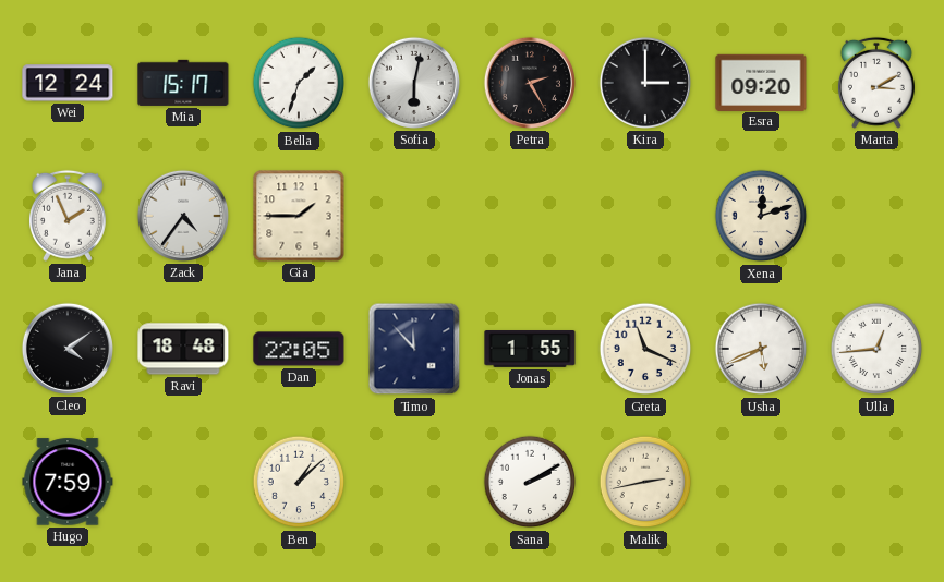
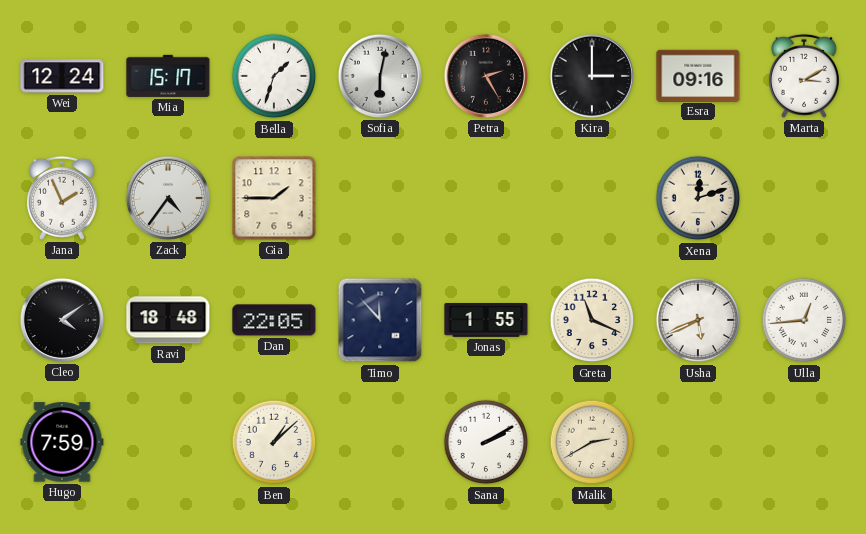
Esra: 09:20 -> 09:16 (698, 75)
Malik: 2:43 -> 2:40 (592, 442)
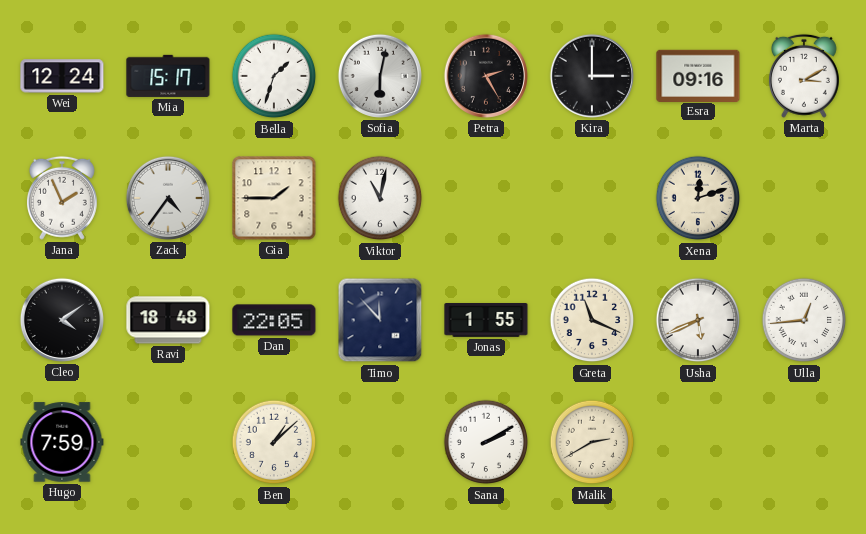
Viktor: none -> 11:02 (380, 198)
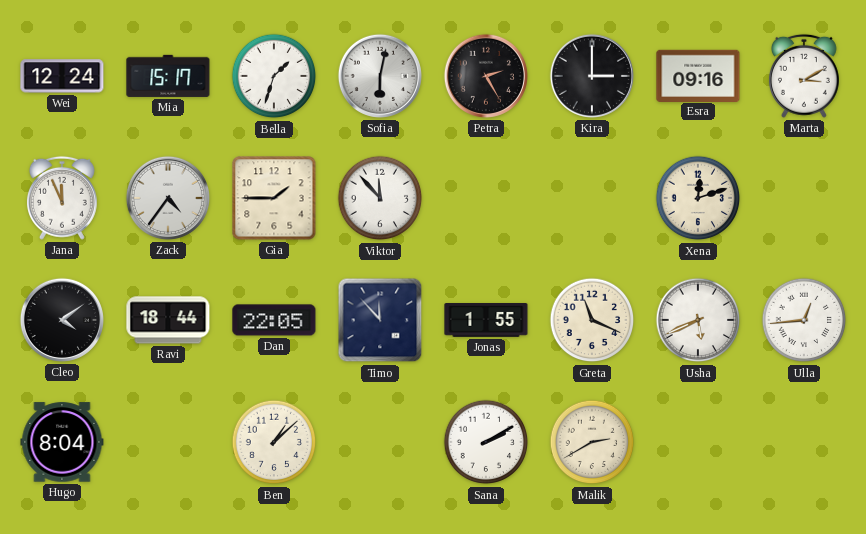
Jana: 1:56 -> 11:56 (62, 198)
Viktor: 11:02 -> 11:53 (380, 198)
Ravi: 18:48 -> 18:44 (168, 320)
Hugo: 7:59 -> 8:04 (62, 442)
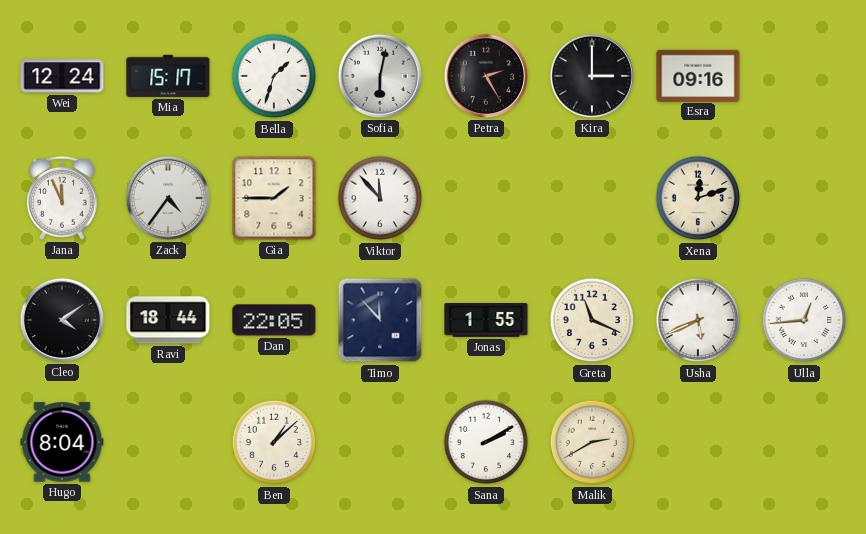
Marta: 3:10 -> none (804, 76)
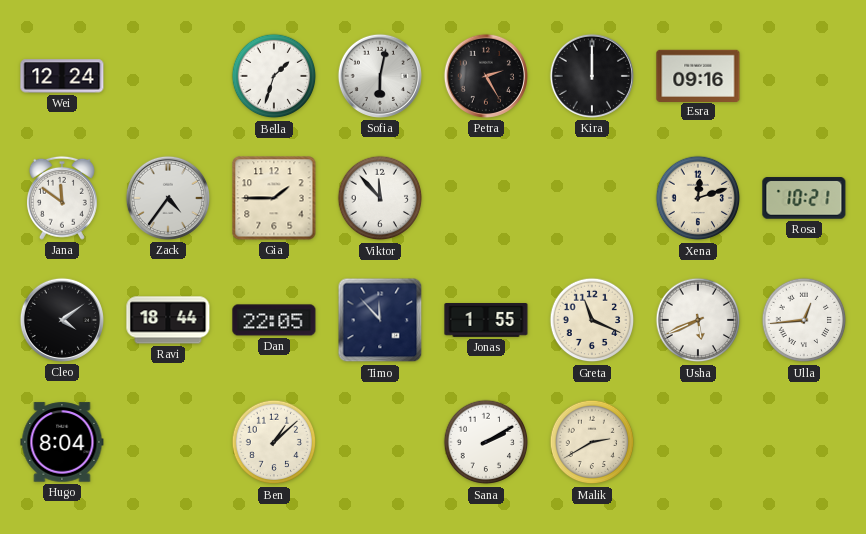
Mia: 15:17 -> none (168, 76)
Kira: 3:00 -> 12:00 (592, 76)
Jana: 11:56 -> 11:51 (62, 198)
Rosa: none -> 10:21 (804, 198)
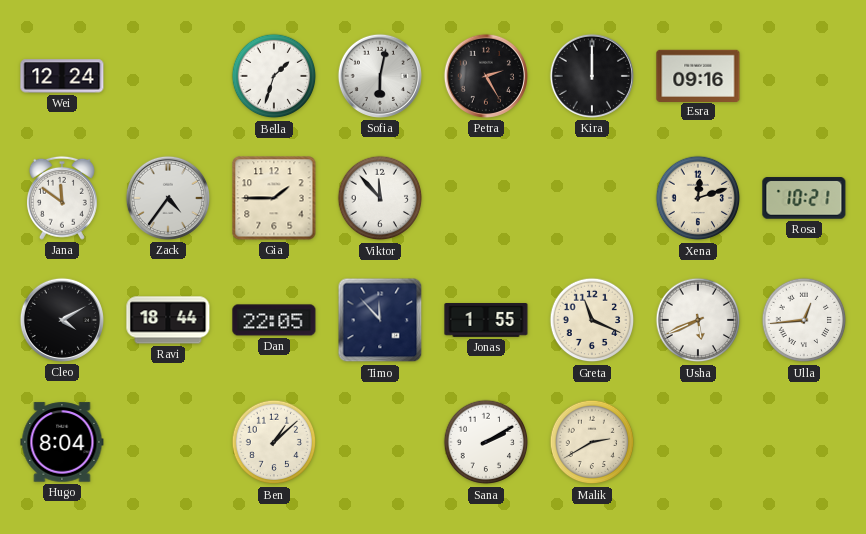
Cleo: 4:09 -> 4:10 (62, 320)
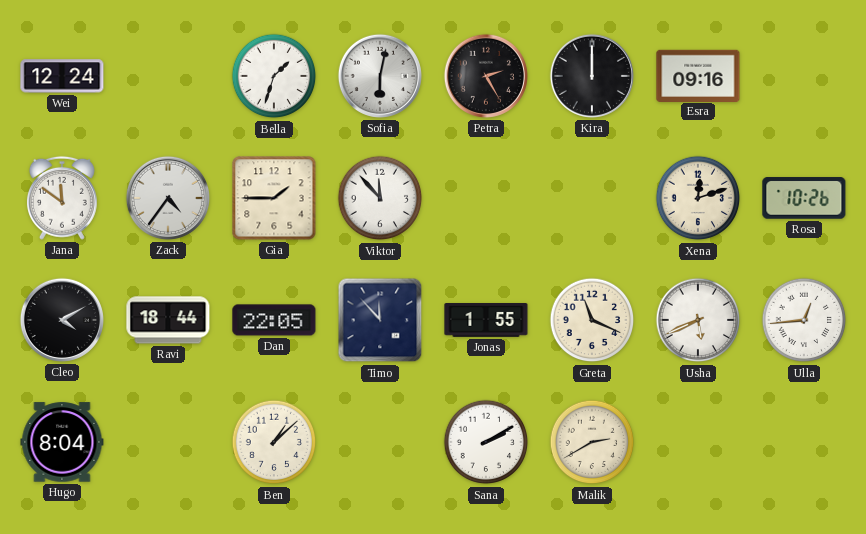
Rosa: 10:21 -> 10:26 (804, 198)
